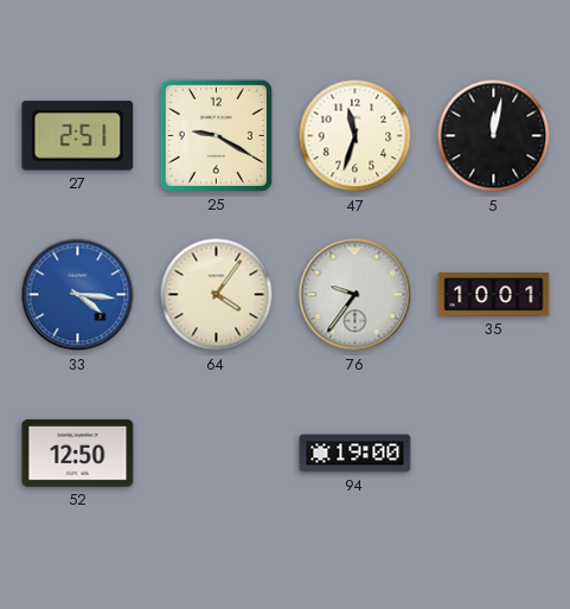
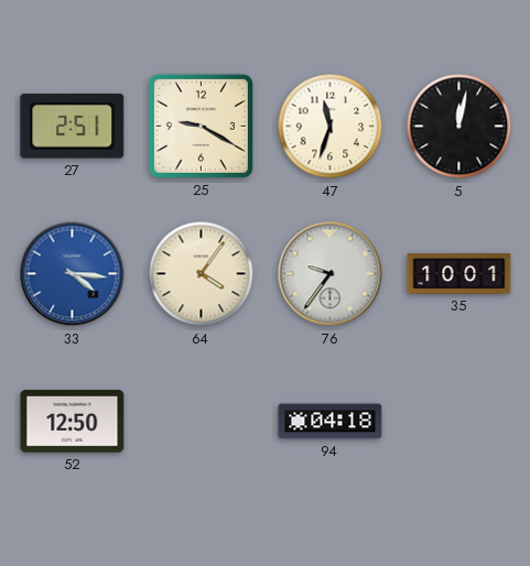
94: 19:00 -> 04:18 (331, 422)
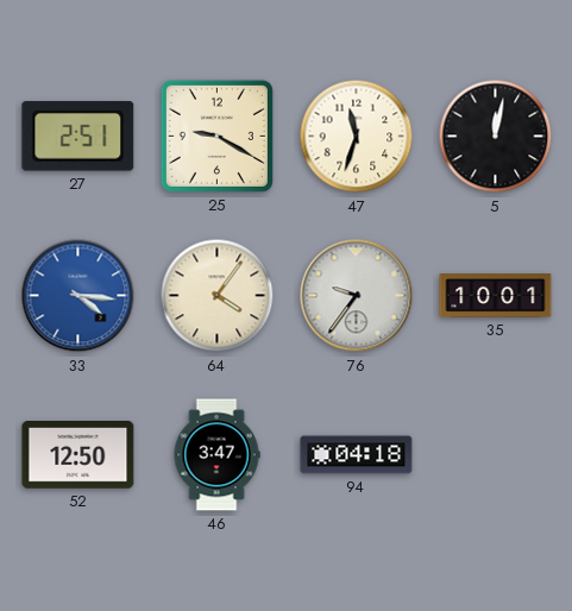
46: none -> 3:47 (216, 455)
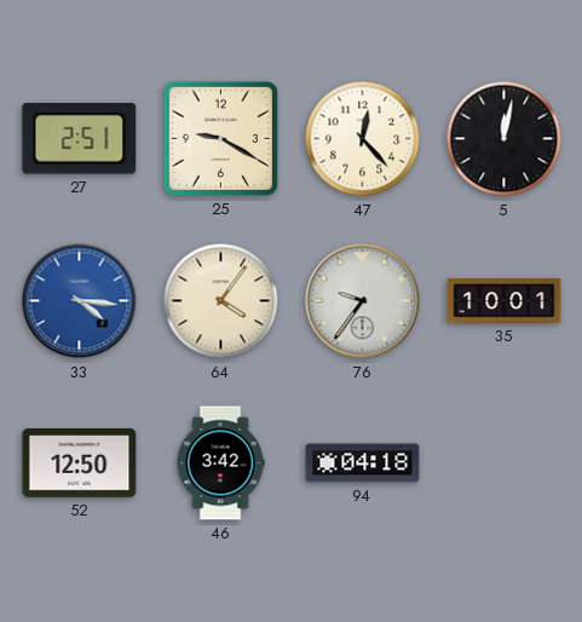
47: 11:33 -> 12:23 (363, 139)
46: 3:47 -> 3:42 (220, 463)
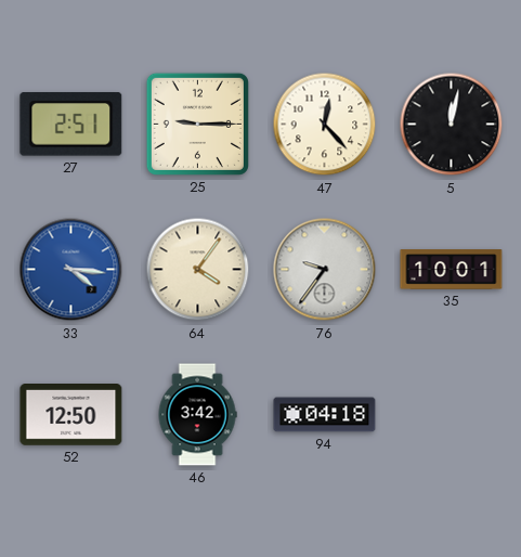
25: 9:20 -> 9:15 (197, 124)
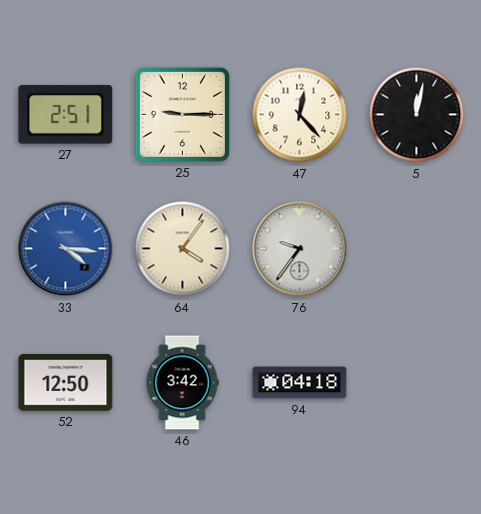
35: 10:01 -> none (452, 270)
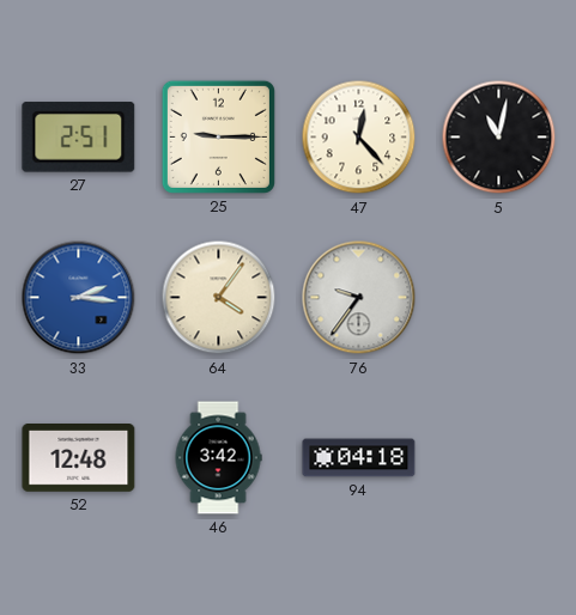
5: 12:02 -> 11:02 (499, 138)
33: 4:16 -> 2:16 (79, 298)
52: 12:50 -> 12:48 (79, 458)
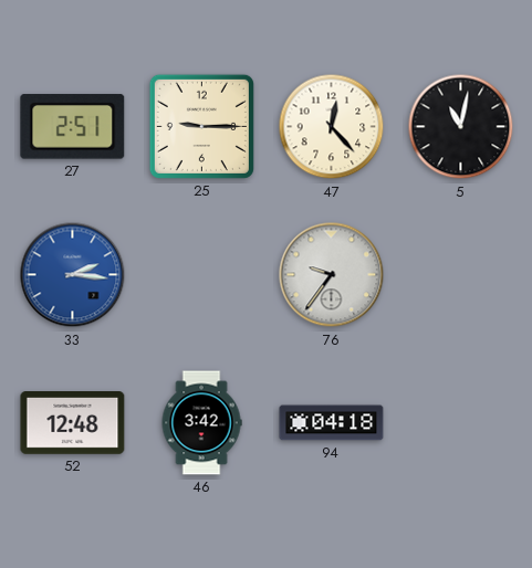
64: 4:06 -> none (219, 298)
